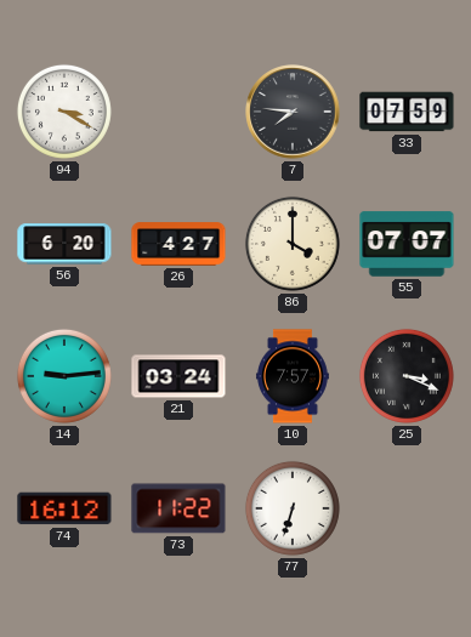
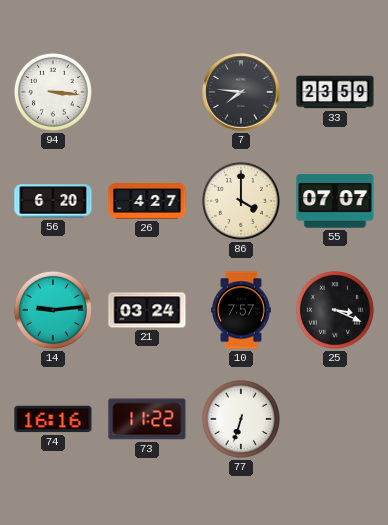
94: 3:20 -> 3:16 (53, 92)
33: 07:59 -> 23:59 (335, 92)
74: 16:12 -> 16:16 (53, 419)
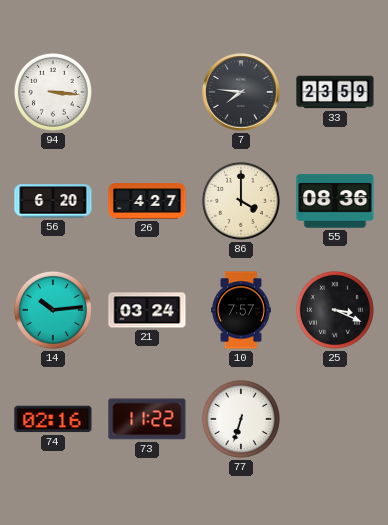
55: 07:07 -> 08:36 (335, 201)
14: 9:14 -> 10:14 (53, 310)
74: 16:16 -> 02:16 (53, 419)
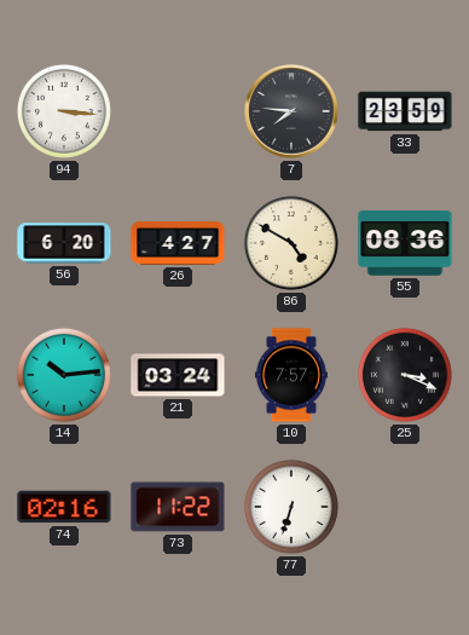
86: 4:00 -> 4:50 (291, 243)
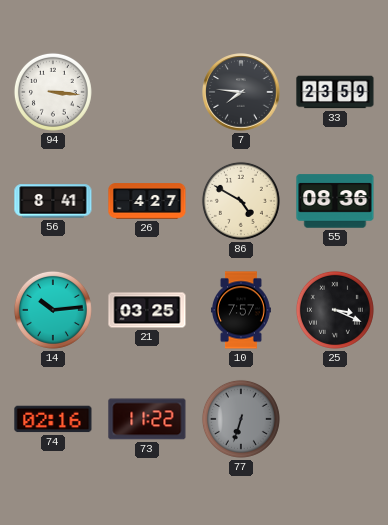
56: 6:20 -> 8:41 (53, 201)
21: 03:24 -> 03:25 (147, 310)
77 dial: white -> grey (241, 419)
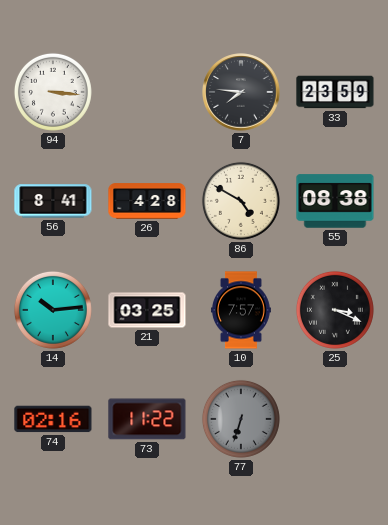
26: 4:27 -> 4:28 (147, 201)
55: 08:36 -> 08:38 (335, 201)
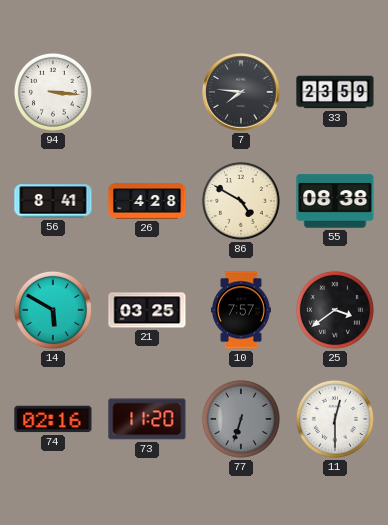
14: 10:14 -> 5:50 (53, 310)
25: 3:19 -> 3:39 (335, 310)
73: 11:22 -> 11:20 (147, 419)
11: none -> 12:30 (335, 419)
